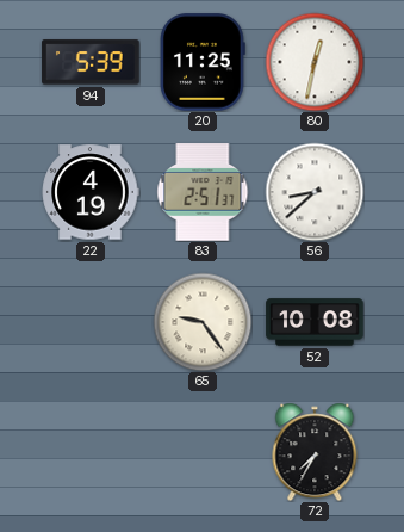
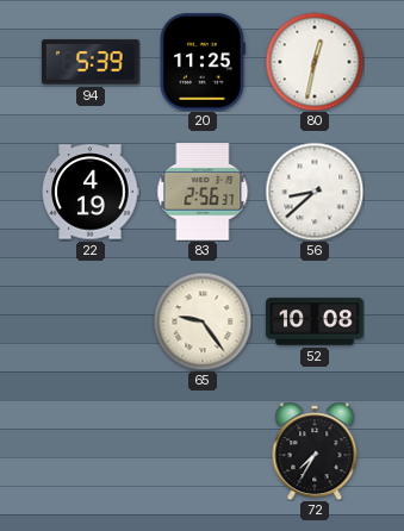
83: 2:51 -> 2:56 (203, 192)
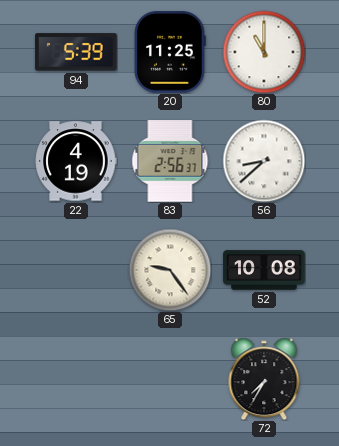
80: 12:32 -> 11:00 (264, 52)
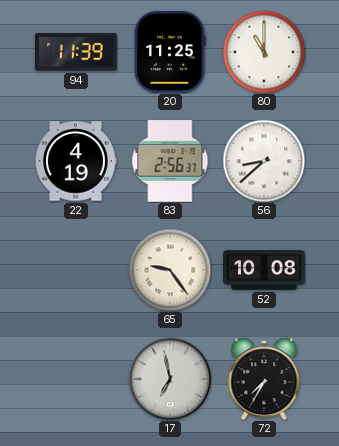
94: 5:39 -> 11:39 (76, 52)
17: none -> 6:58 (170, 379)
